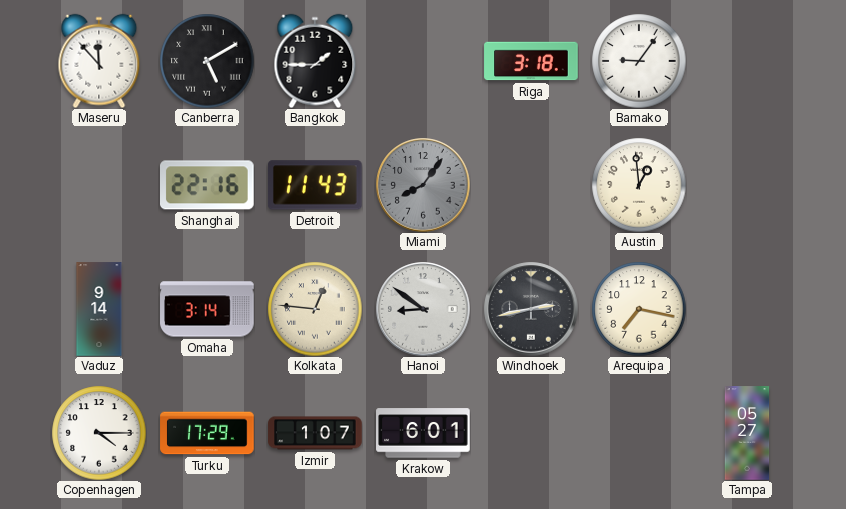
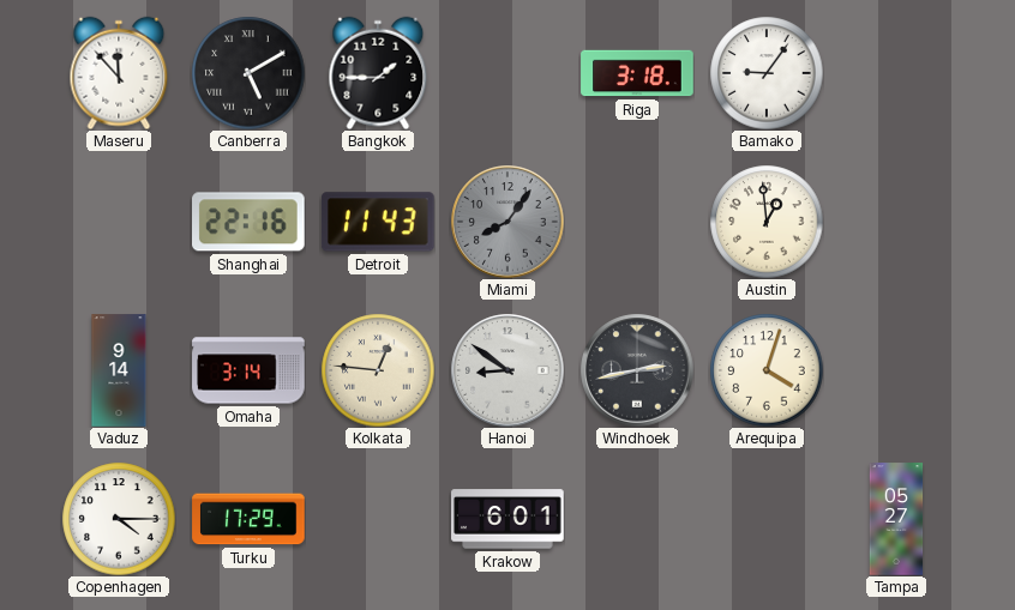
Arequipa: 7:17 -> 4:03 (767, 370)
Izmir: 1:07 -> none (315, 433)
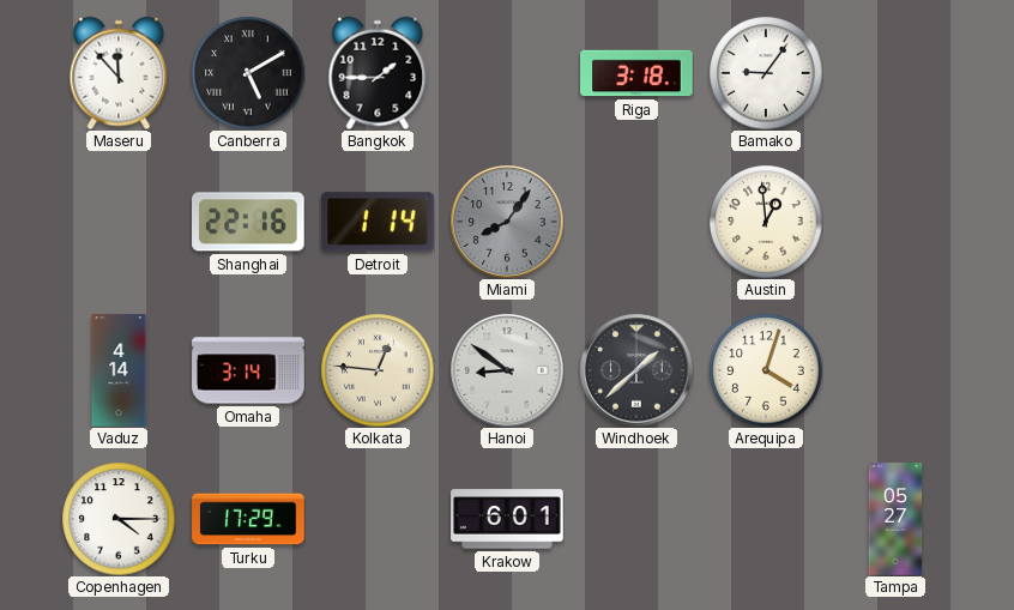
Detroit: 11:43 -> 1:14 (378, 222)
Vaduz: 9:14 -> 4:14 (119, 370)
Windhoek: 2:43 -> 1:38 (636, 370)
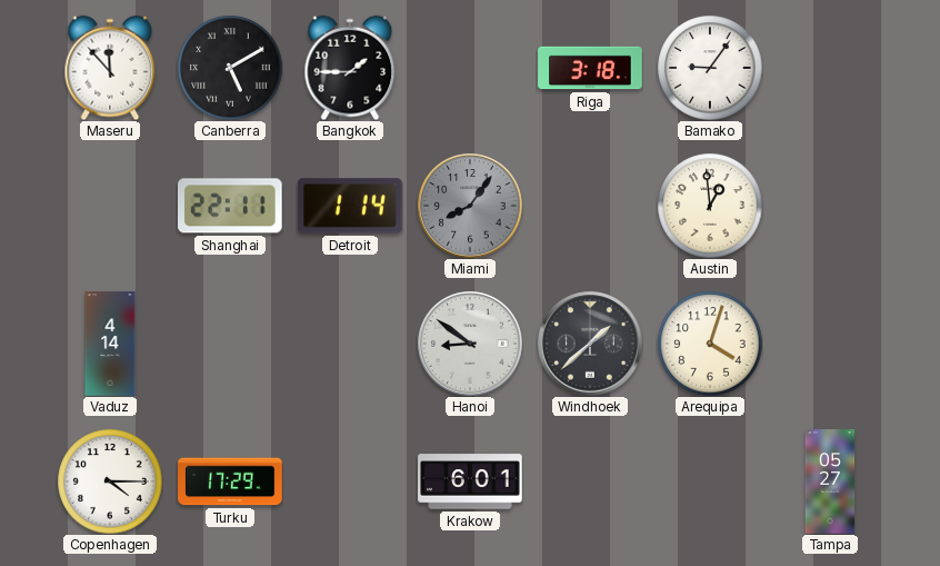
Shanghai: 22:16 -> 22:11 (231, 206)
Omaha: 3:14 -> none (248, 370)
Kolkata: 12:46 -> none (378, 370)
